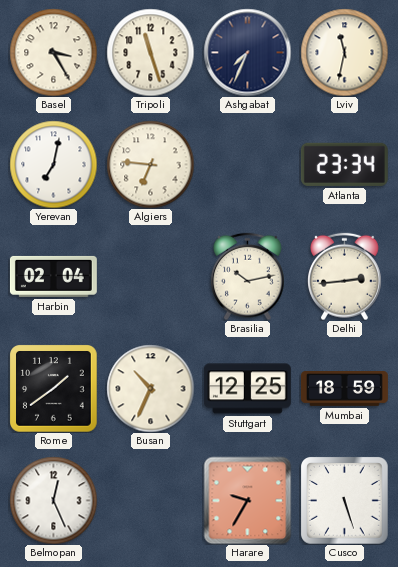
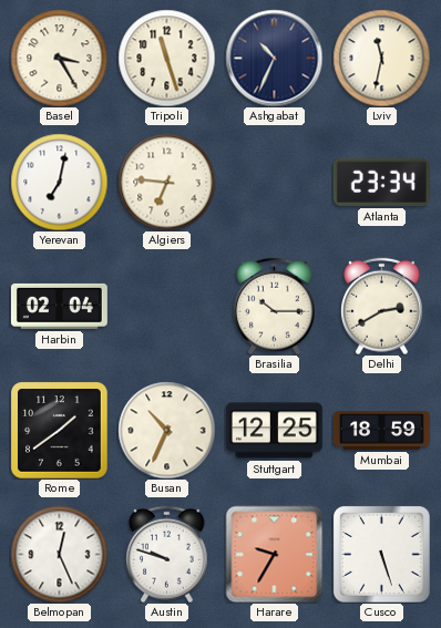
Ashgabat: 7:34 -> 10:34 (274, 58)
Brasilia: 10:13 -> 10:15 (275, 306)
Delhi: 2:44 -> 2:40 (382, 306)
Austin: none -> 9:48 (167, 554)
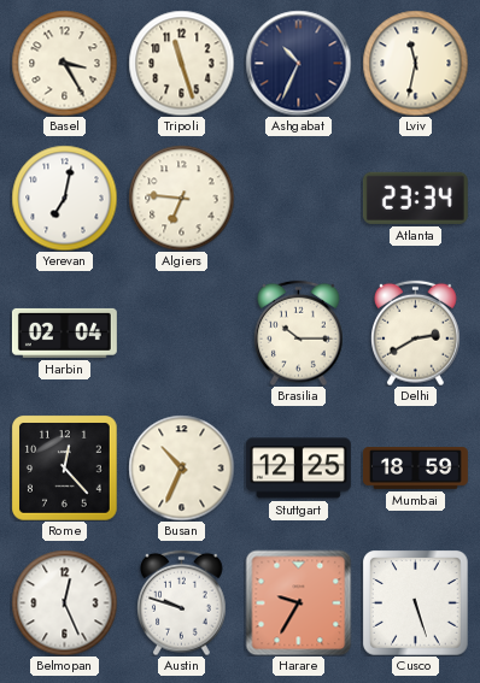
Rome: 1:39 -> 12:23 (65, 469)
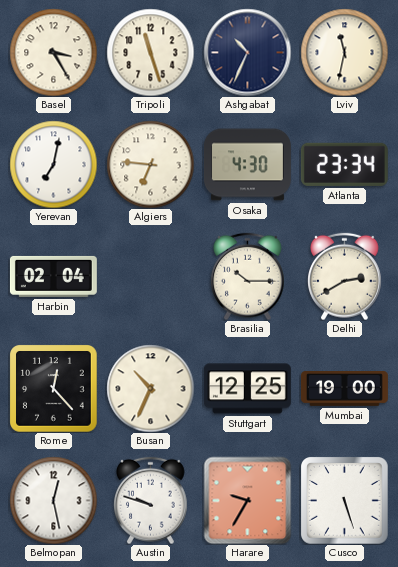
Osaka: none -> 4:30 (247, 165)
Mumbai: 18:59 -> 19:00 (344, 389)
Belmopan: 12:26 -> 12:28 (53, 500)
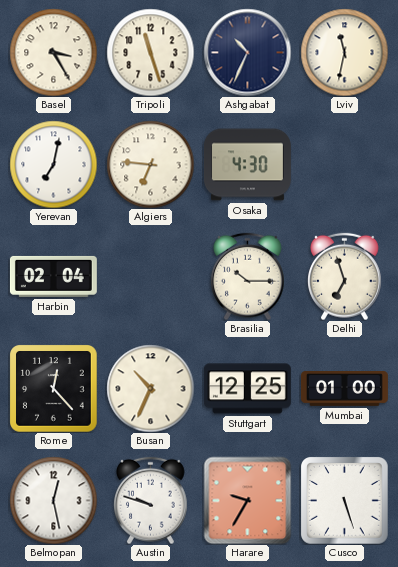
Atlanta: 23:34 -> none (344, 164)
Delhi: 2:40 -> 6:57 (345, 276)
Mumbai: 19:00 -> 01:00 (344, 389)
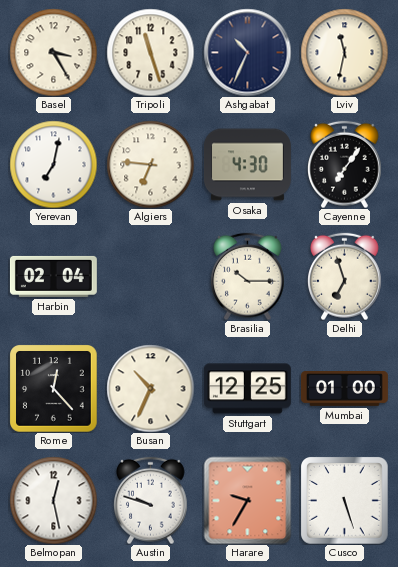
Cayenne: none -> 7:06 (345, 164)
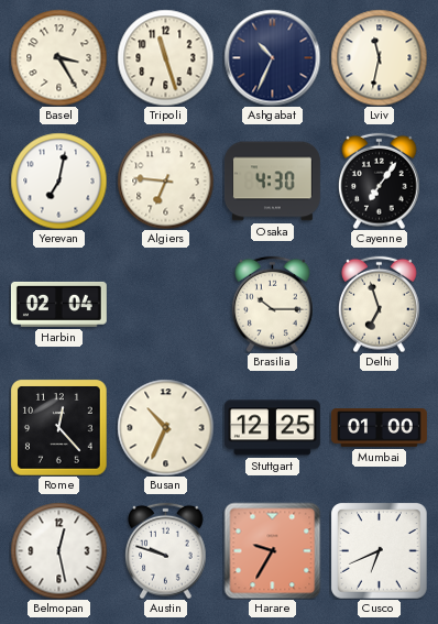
Cusco: 5:27 -> 6:41 (380, 551)
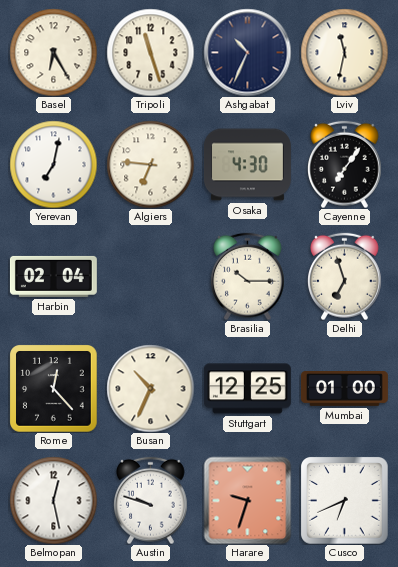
Basel: 3:25 -> 6:25 (53, 52)
Harare: 9:35 -> 9:33 (247, 500)
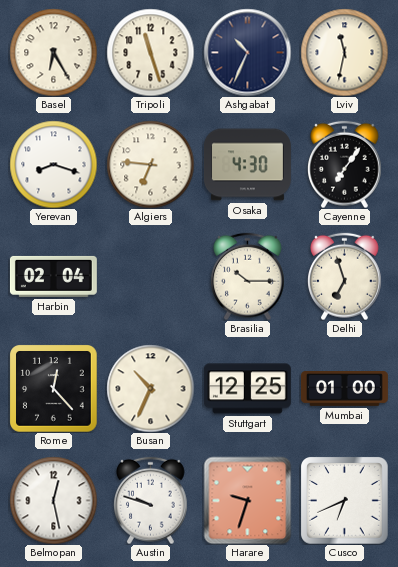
Yerevan: 7:02 -> 8:18 (53, 164)
